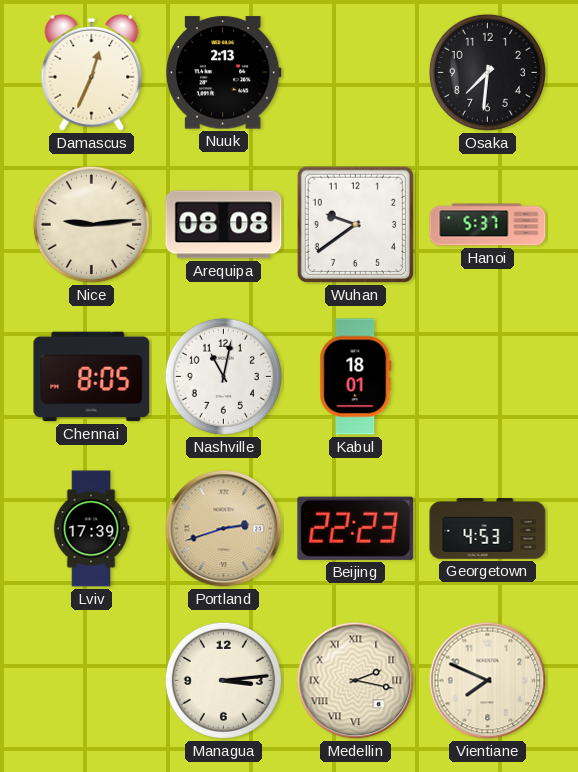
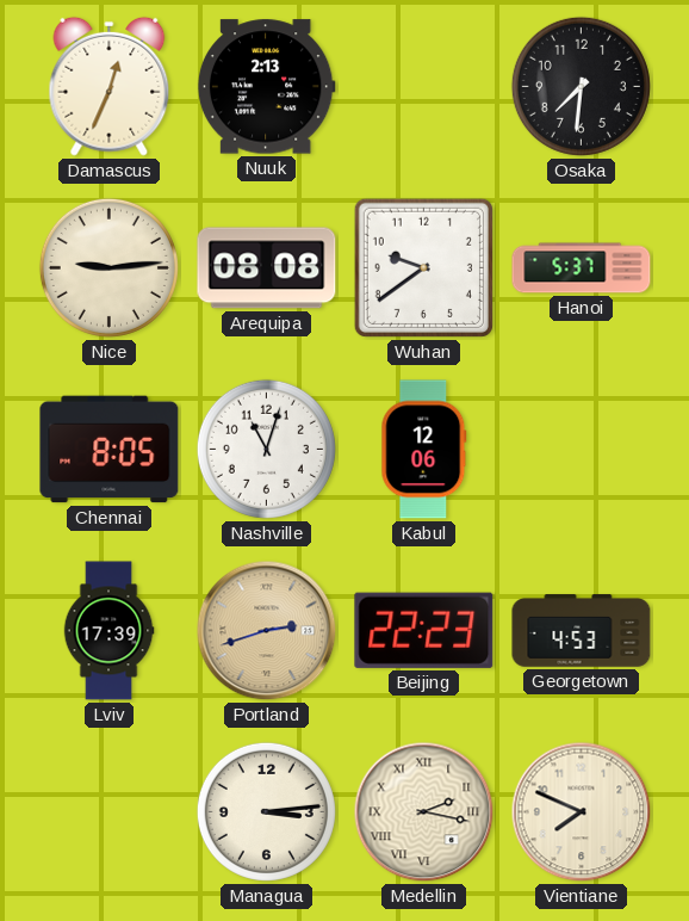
Nashville: 11:02 -> 11:03 (266, 449)
Kabul: 18:01 -> 12:06 (424, 450)
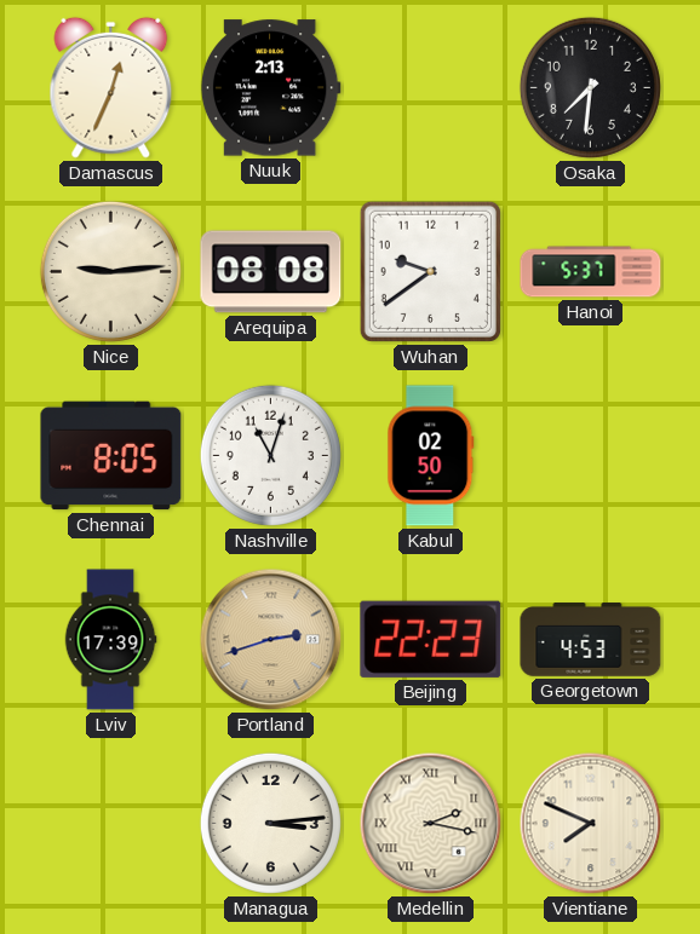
Kabul: 12:06 -> 02:50 (431, 456)
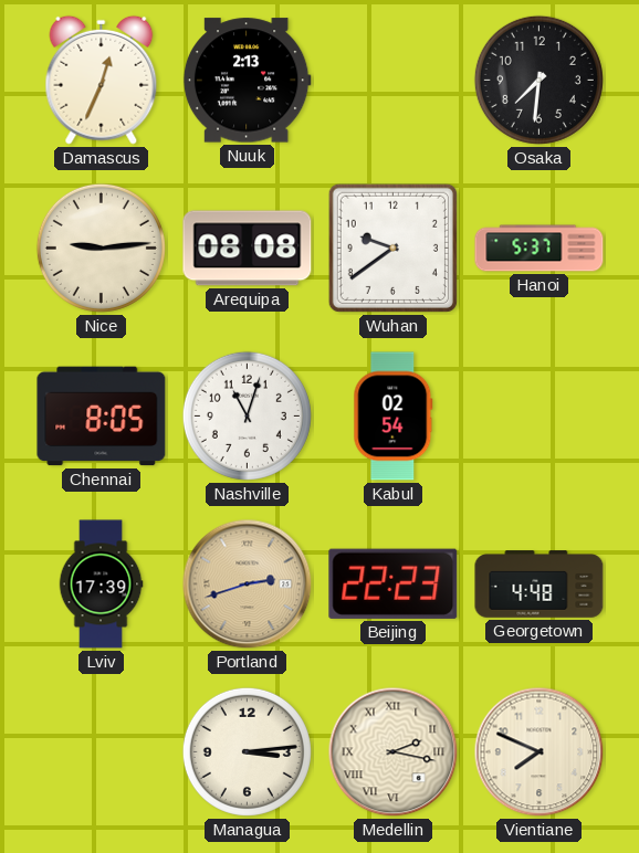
Kabul: 02:50 -> 02:54 (394, 417)
Georgetown: 4:53 -> 4:48 (540, 585)
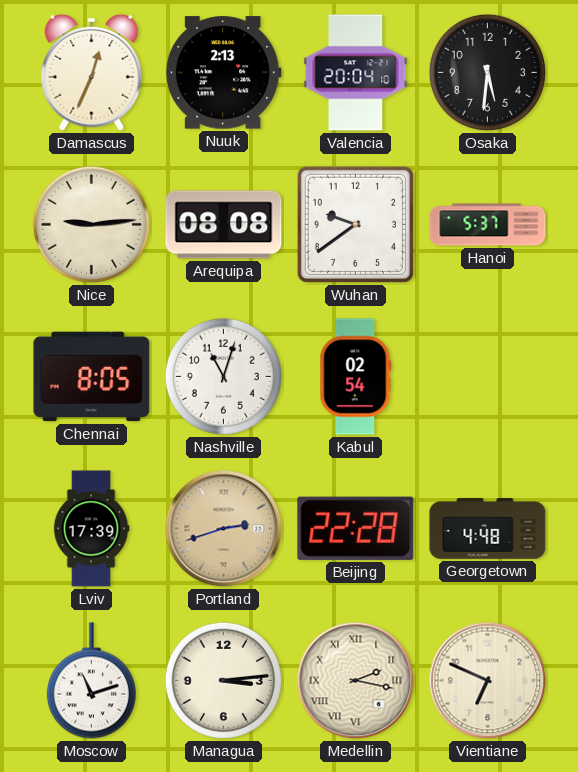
Valencia: none -> 20:04 (356, 73)
Osaka: 7:31 -> 5:31 (487, 72)
Beijing: 22:23 -> 22:28 (356, 528)
Moscow: none -> 11:12 (91, 681)
Vientiane: 7:49 -> 6:49 (488, 681)
